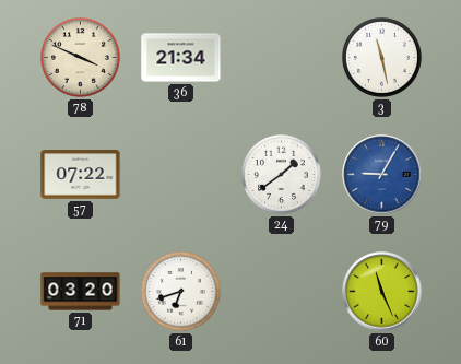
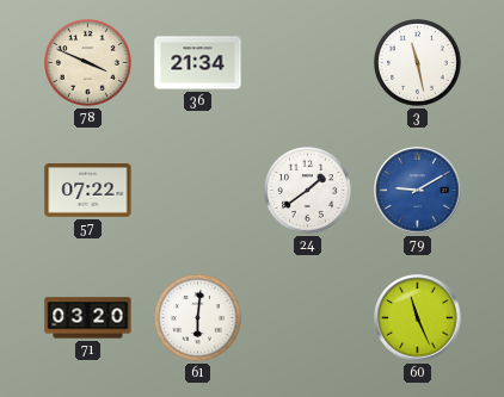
79: 9:05 -> 9:10 (418, 191)
61: 6:42 -> 6:01 (198, 318)
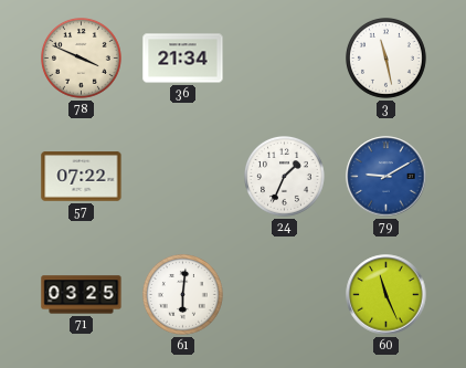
24: 1:39 -> 1:34 (285, 177)
71: 03:20 -> 03:25 (82, 295)
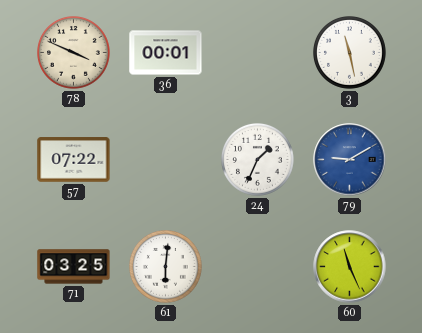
36: 21:34 -> 00:01 (166, 53)
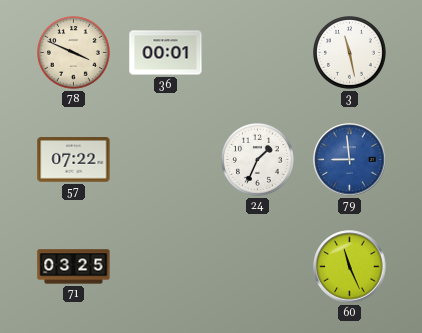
79: 9:10 -> 8:59 (350, 160)
61: 6:01 -> none (166, 267)
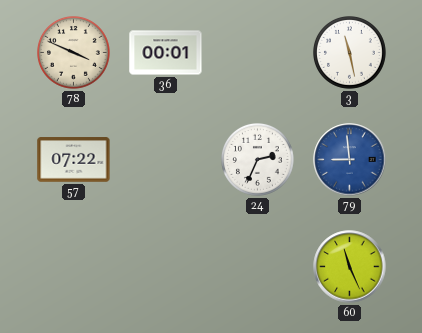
24: 1:34 -> 2:34 (258, 160)
71: 03:25 -> none (74, 267)
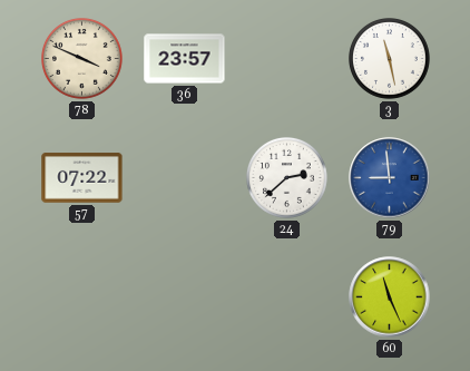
36: 00:01 -> 23:57 (185, 59)
24: 2:34 -> 2:38 (287, 178)
